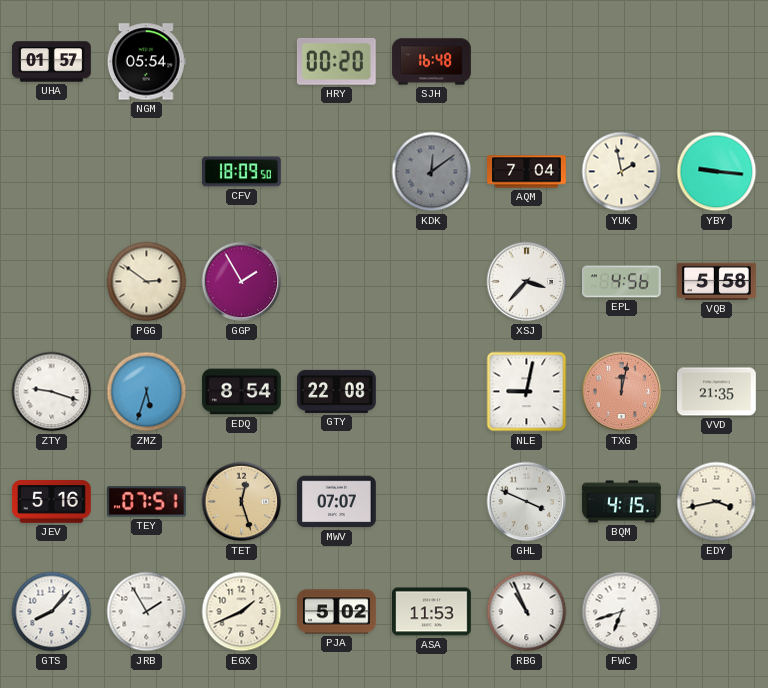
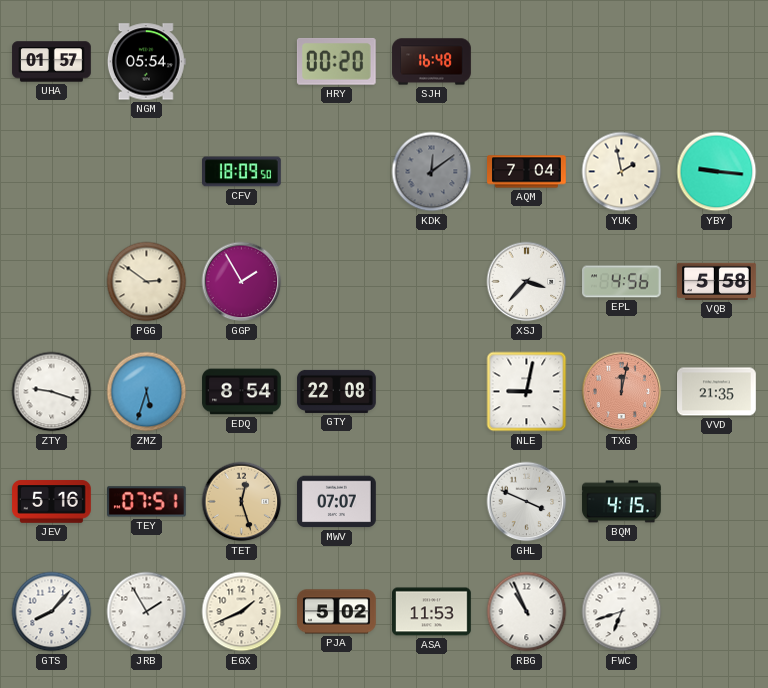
EDY: 3:43 -> none (717, 502)
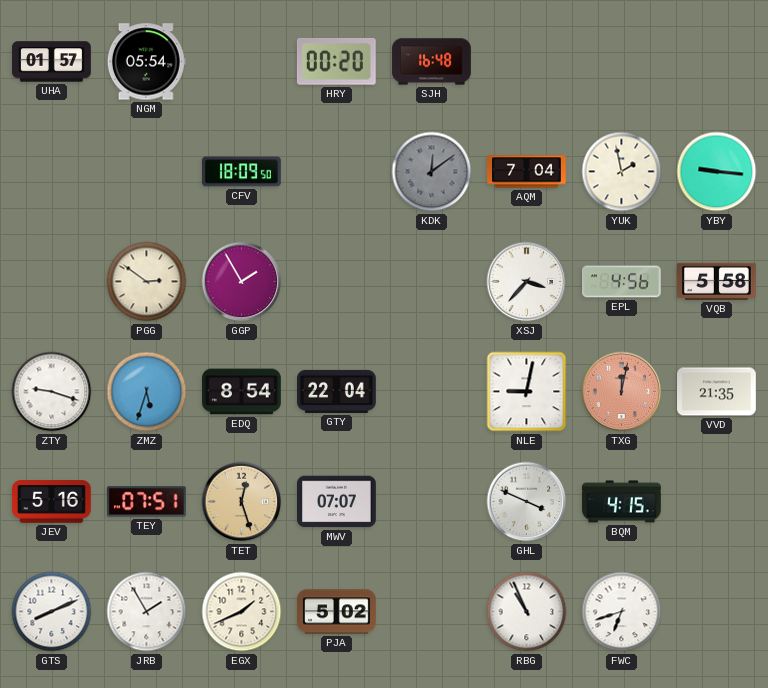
GTY: 22:08 -> 22:04 (337, 391)
GTS: 8:07 -> 8:11 (52, 612)
ASA: 11:53 -> none (432, 612)
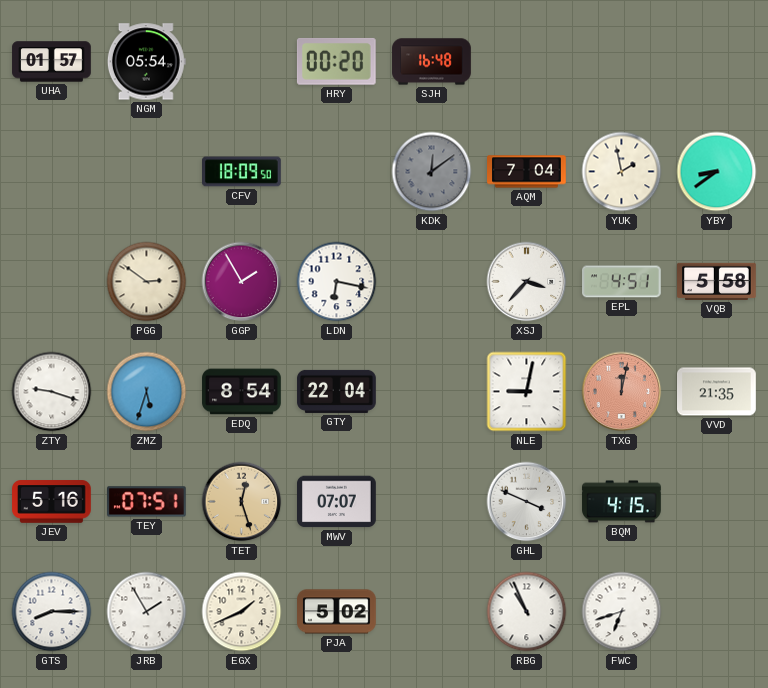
YBY: 9:16 -> 8:39 (717, 172)
LDN: none -> 6:17 (337, 282)
EPL: 4:56 -> 4:51 (622, 282)
GTS: 8:11 -> 8:15 (52, 612)
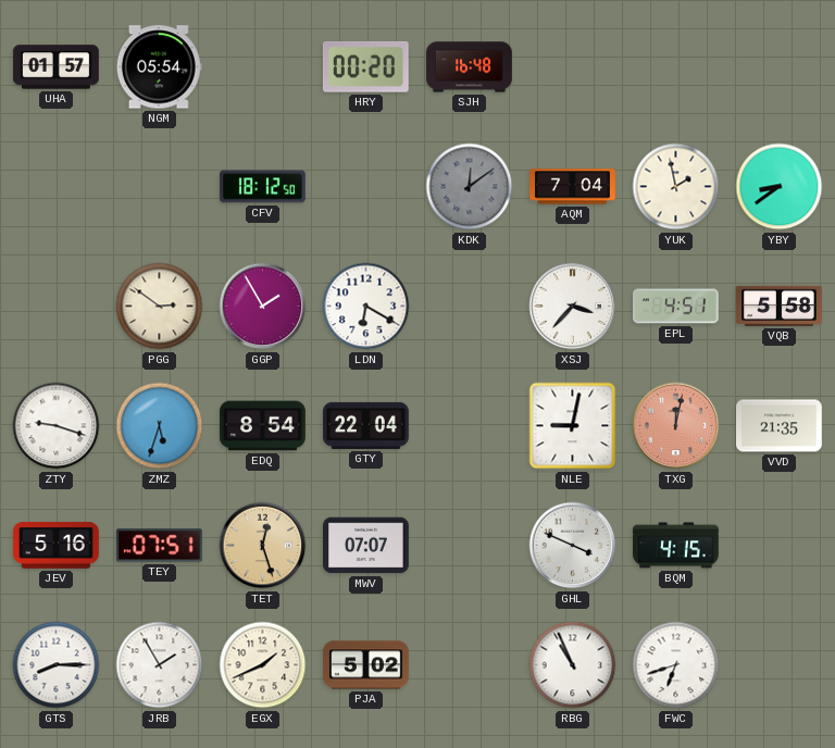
CFV: 18:09 -> 18:12 (263, 187)
LDN: 6:17 -> 6:20 (366, 307)
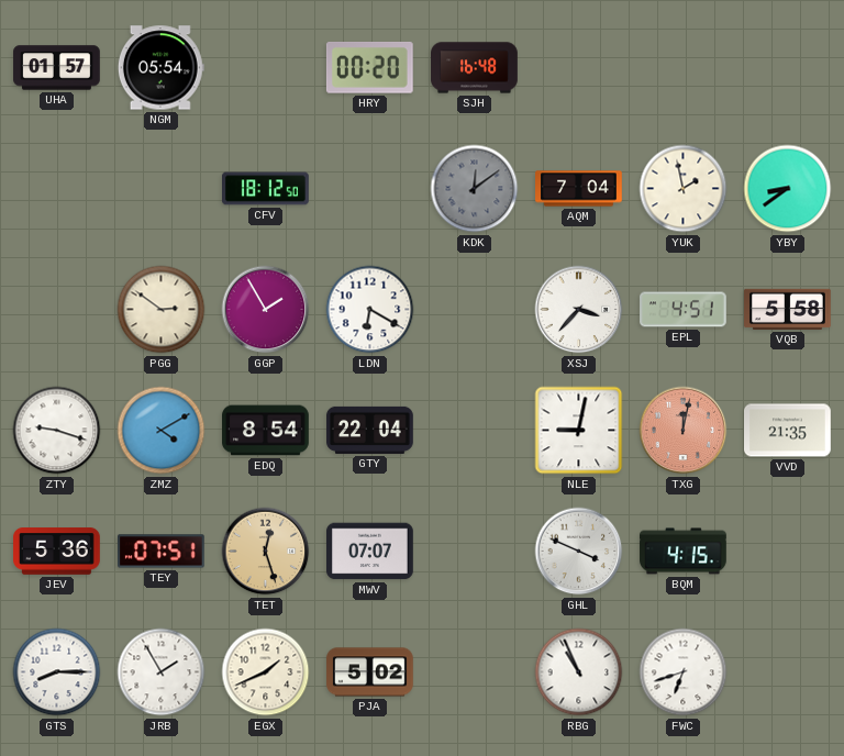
ZMZ: 5:33 -> 4:10 (162, 431)
JEV: 5:16 -> 5:36 (57, 552)
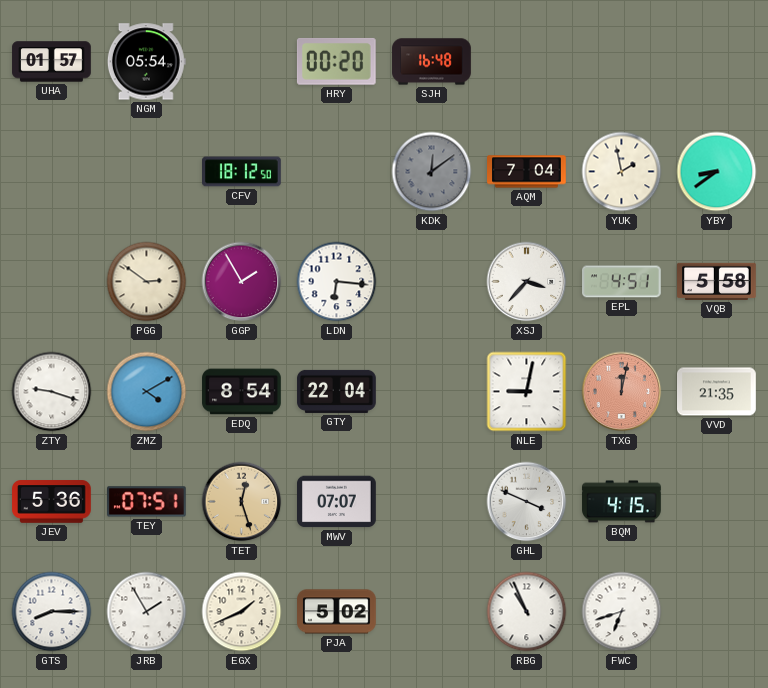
LDN: 6:20 -> 6:16 (337, 282)
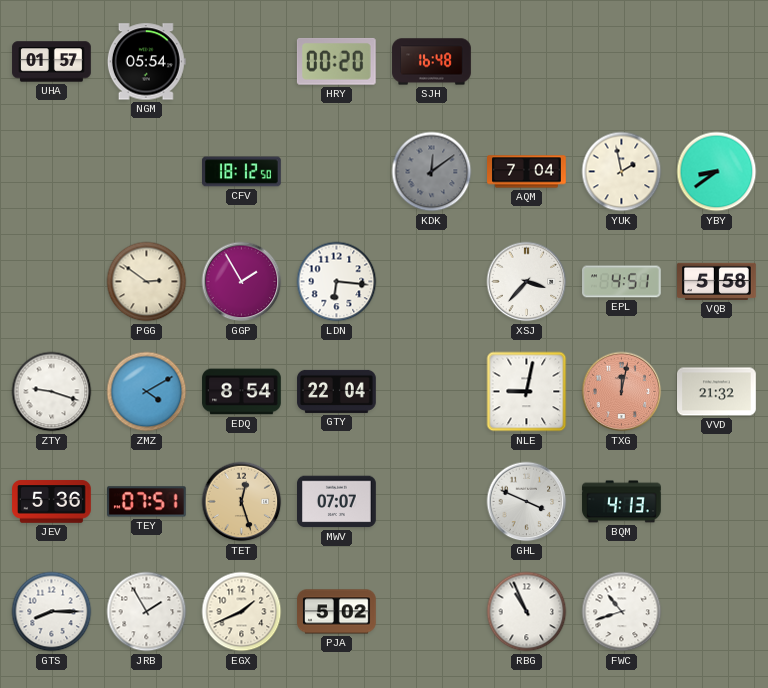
VVD: 21:35 -> 21:32 (717, 392)
BQM: 4:15 -> 4:13 (622, 502)
FWC: 6:42 -> 10:42 (622, 612)
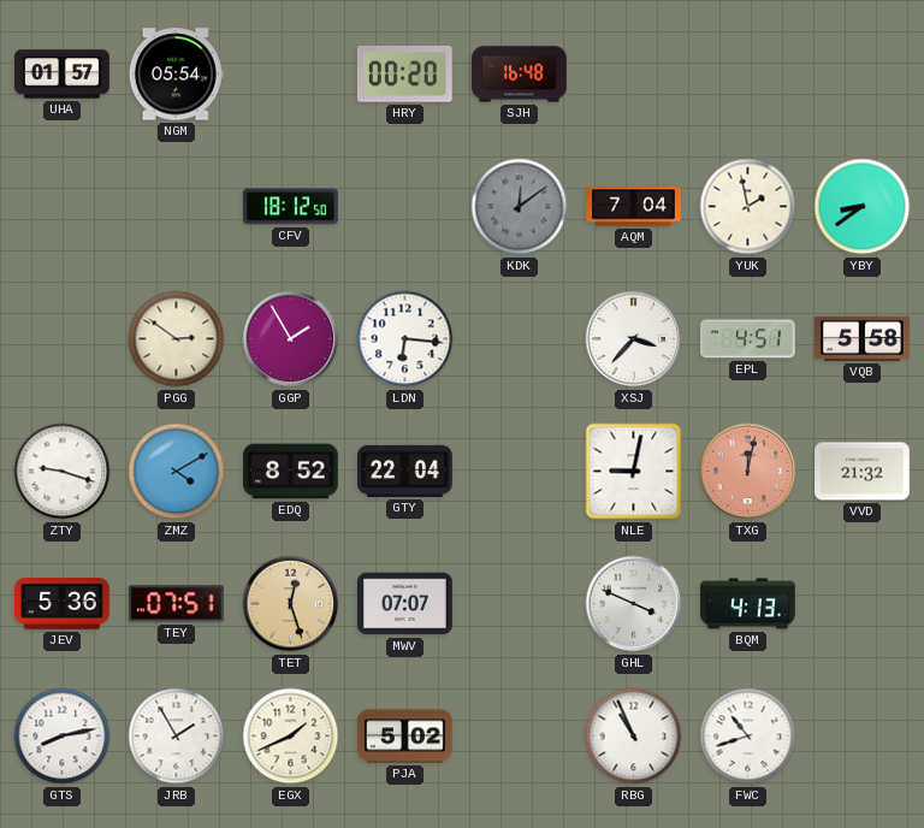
EDQ: 8:54 -> 8:52 (291, 472)
GTS: 8:15 -> 8:13 (63, 737)
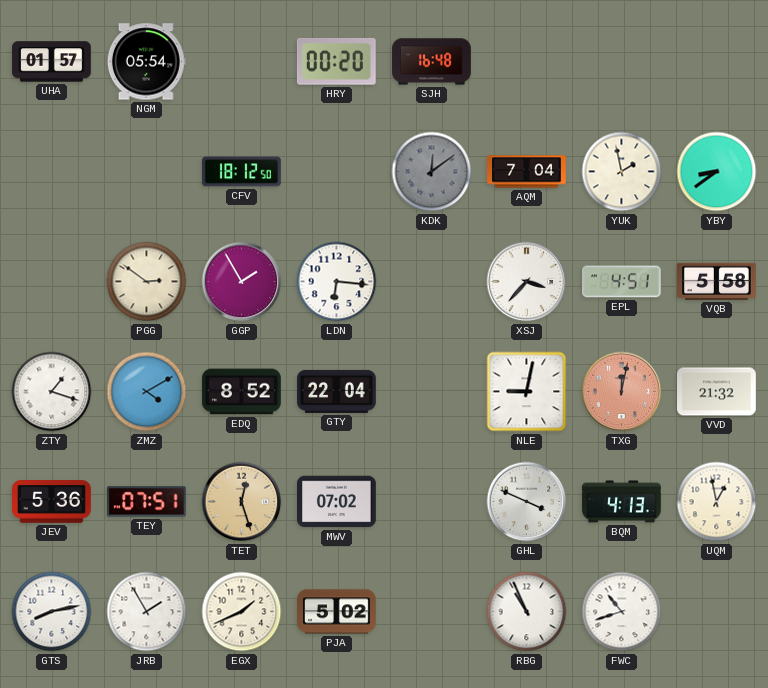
ZTY: 9:18 -> 1:18 (52, 392)
MWV: 07:07 -> 07:02 (337, 502)
UQM: none -> 12:58 (717, 502)
